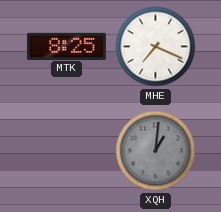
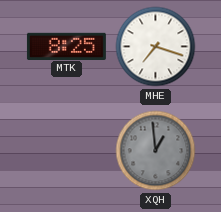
MHE: 7:19 -> 7:18 (156, 47)
XQH: 1:01 -> 12:59 (156, 151)
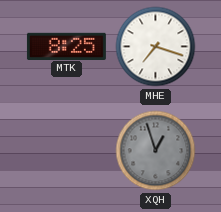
XQH: 12:59 -> 12:57 (156, 151)
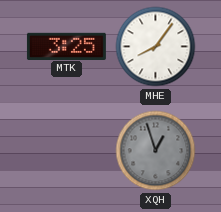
MTK: 8:25 -> 3:25 (66, 46)
MHE: 7:18 -> 8:06 (156, 47)
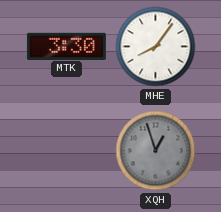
MTK: 3:25 -> 3:30 (66, 46)
